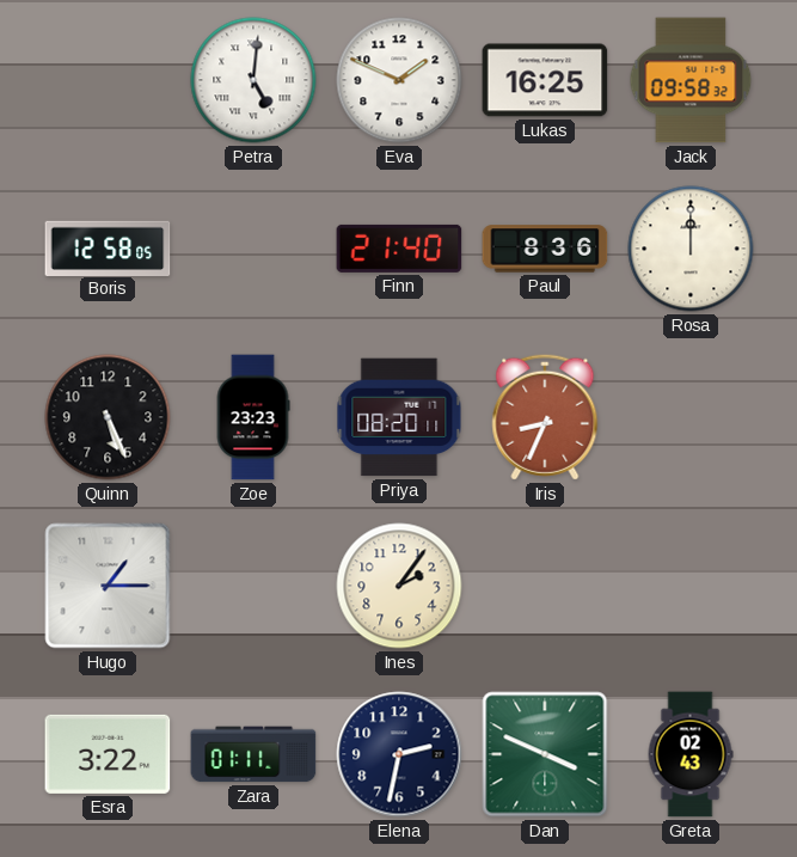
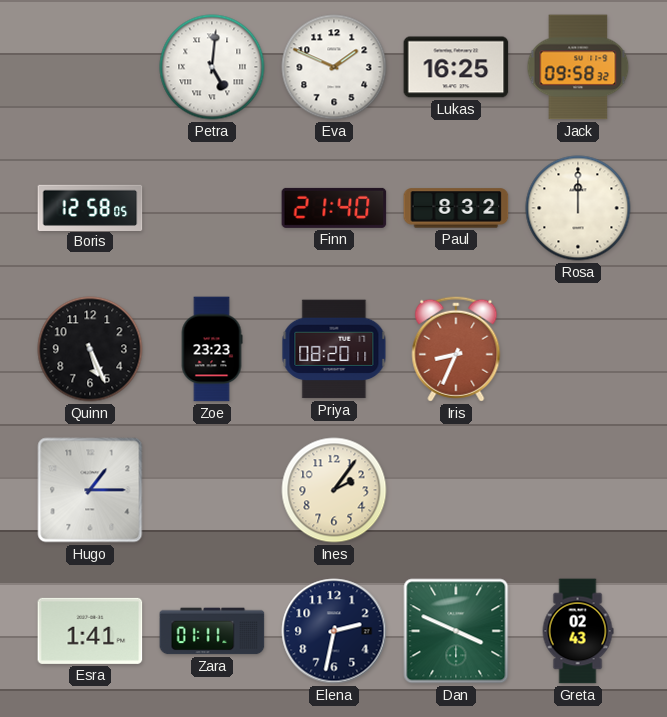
Paul: 8:36 -> 8:32 (456, 208)
Esra: 3:22 -> 1:41 (90, 631)
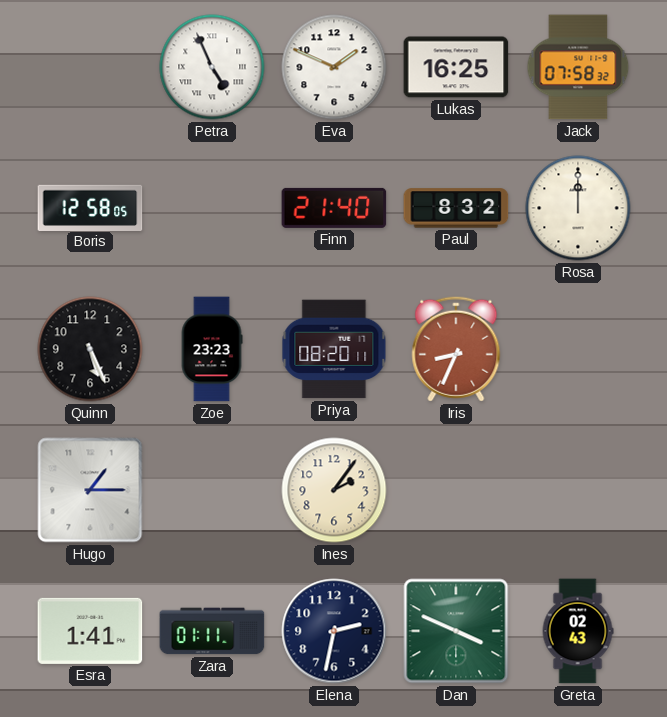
Petra: 5:01 -> 4:56 (212, 67)
Jack: 09:58 -> 07:58 (578, 67)
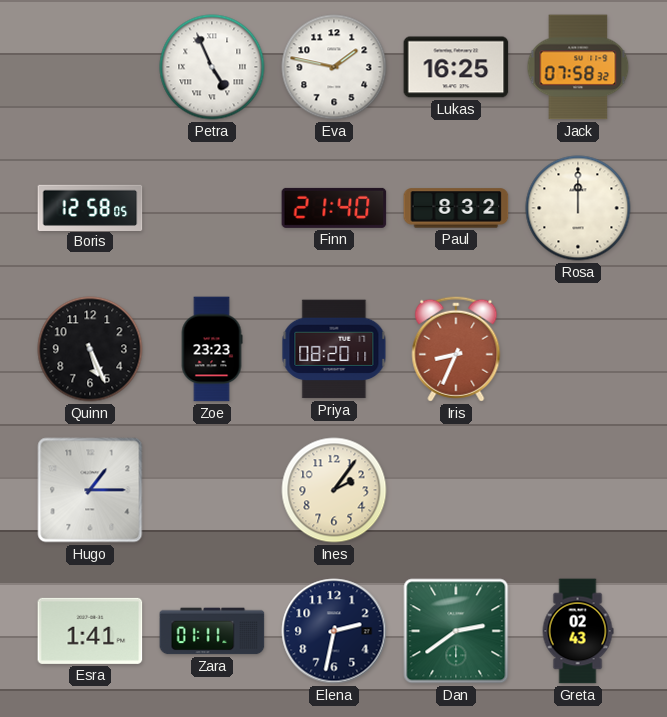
Eva: 1:49 -> 1:47 (334, 67)
Dan: 3:49 -> 2:39 (456, 631)
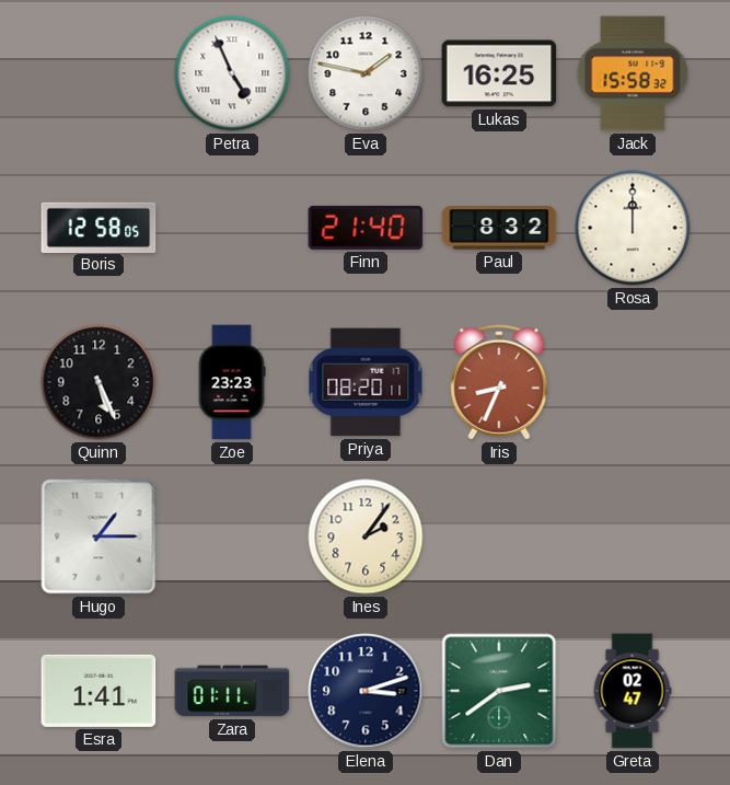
Jack: 07:58 -> 15:58 (633, 73)
Elena: 2:32 -> 3:12 (366, 691)
Greta: 02:43 -> 02:47 (633, 691)
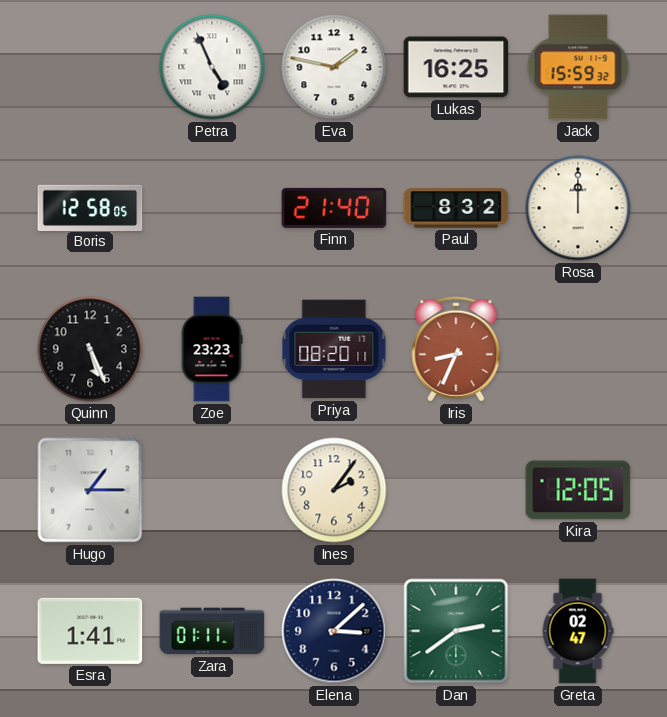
Jack: 15:58 -> 15:59 (578, 67)
Kira: none -> 12:05 (578, 490)
Elena: 3:12 -> 3:08 (334, 631)
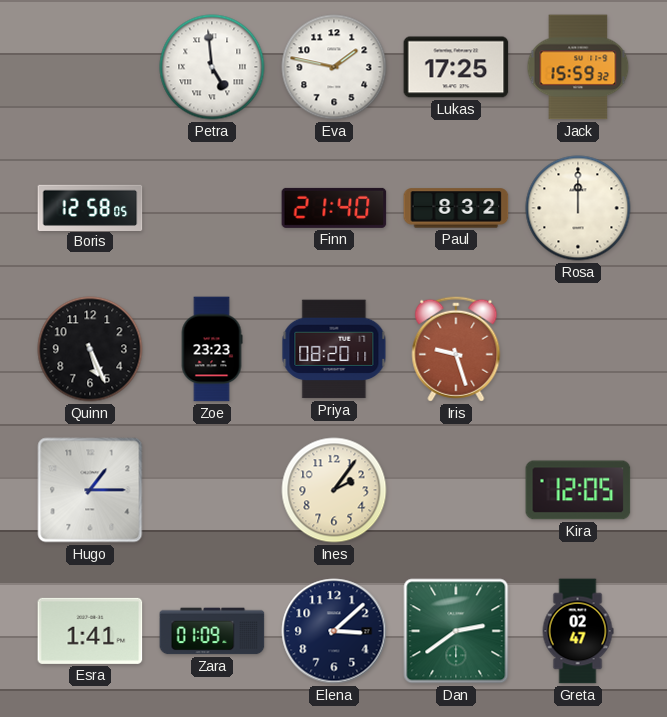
Petra: 4:56 -> 4:59 (212, 67)
Lukas: 16:25 -> 17:25 (456, 67)
Iris: 8:34 -> 9:27 (456, 349)
Zara: 01:11 -> 01:09 (212, 631)
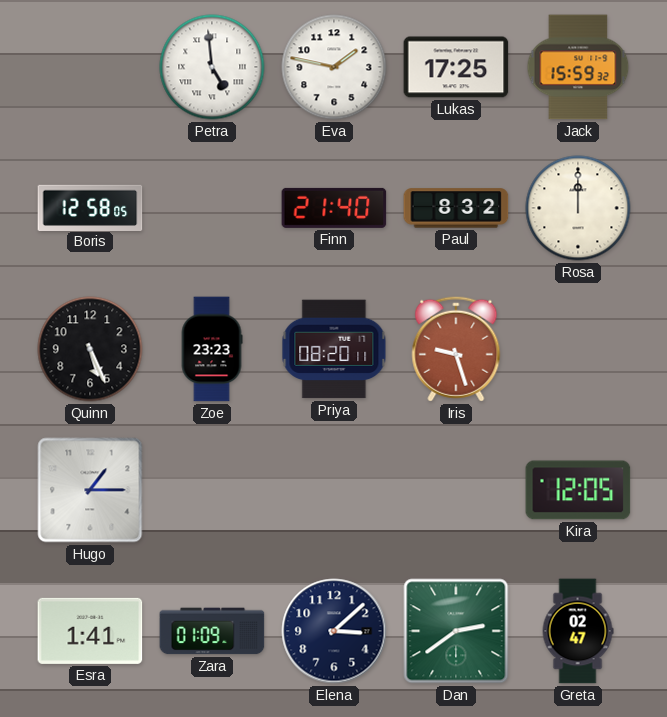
Ines: 2:06 -> none (334, 490)
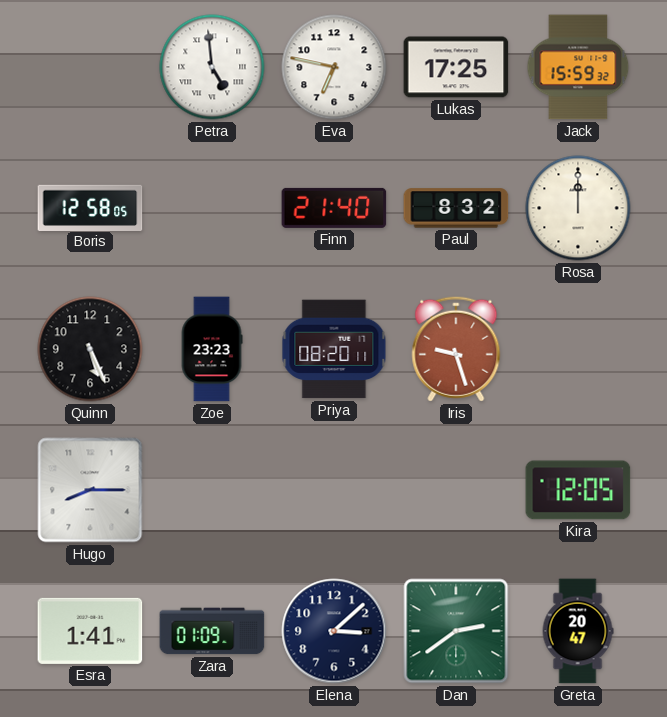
Eva: 1:47 -> 6:47 (334, 67)
Hugo: 1:15 -> 8:15 (90, 490)
Greta: 02:47 -> 20:47 (578, 631)
